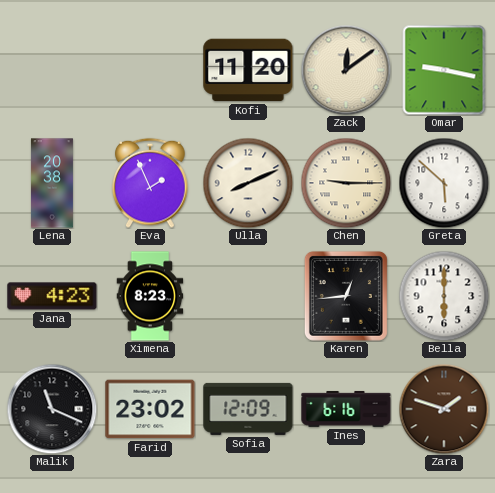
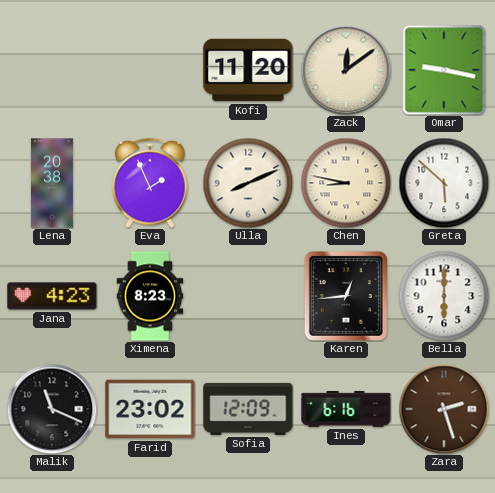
Chen: 9:15 -> 8:47 (346, 183)
Zara: 1:48 -> 2:27 (444, 409)
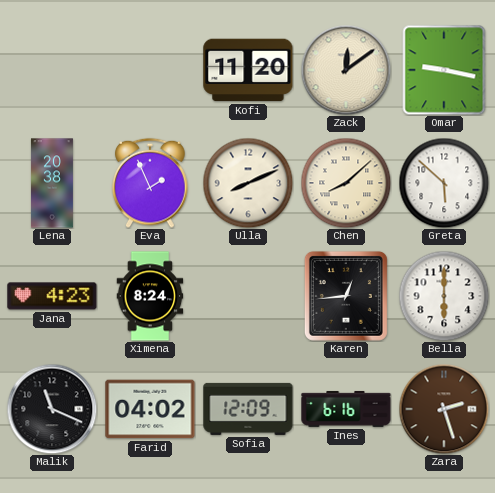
Chen: 8:47 -> 8:08 (346, 183)
Ximena: 8:23 -> 8:24 (150, 296)
Farid: 23:02 -> 04:02 (150, 409)
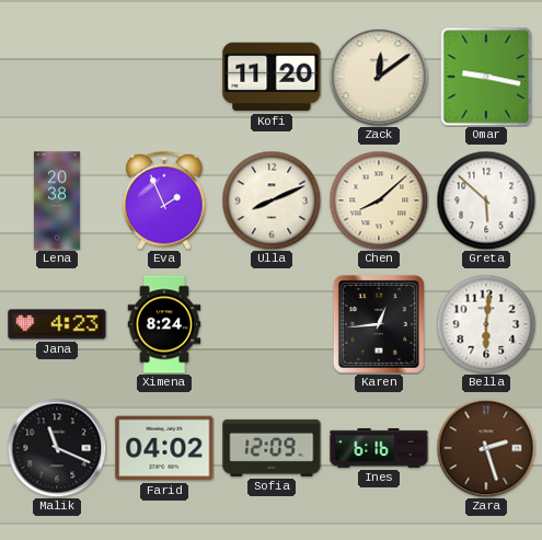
Bella: 6:00 -> 6:01 (486, 324)
